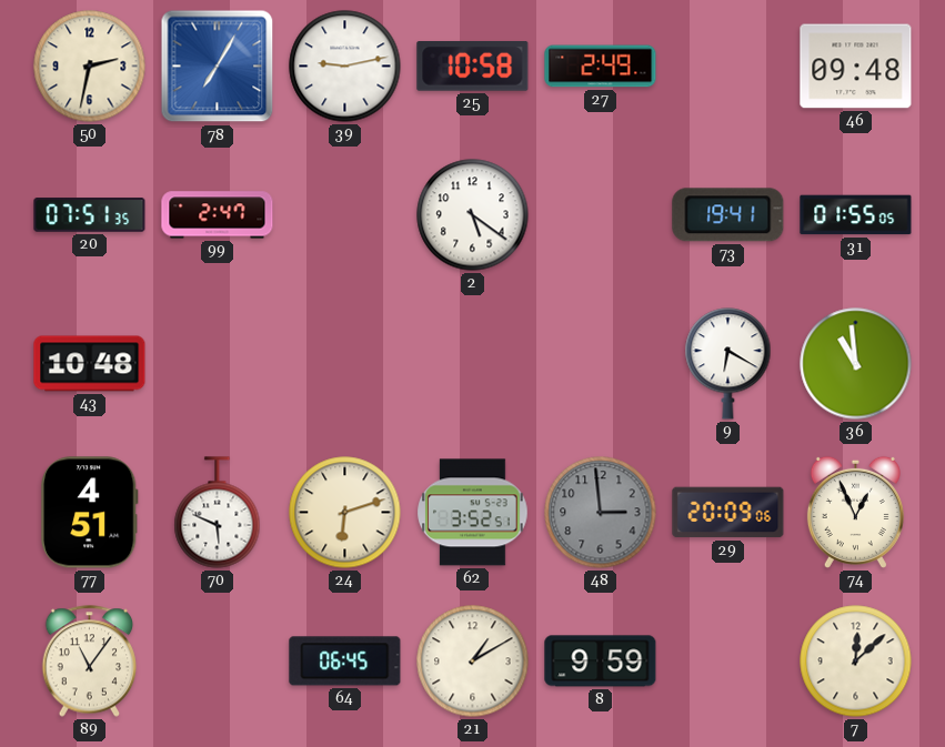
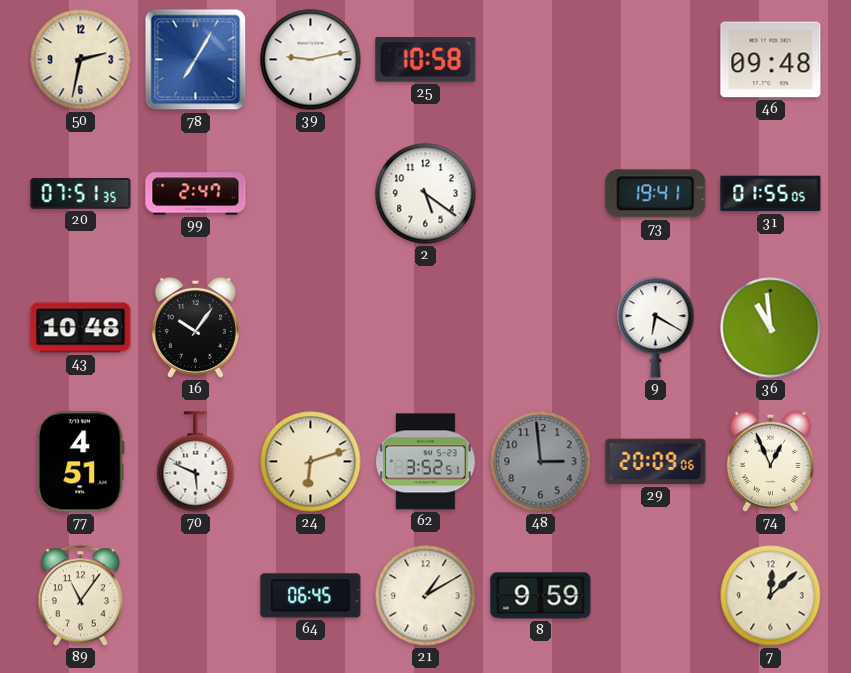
27: 2:49 -> none (601, 67)
16: none -> 10:06 (195, 327)
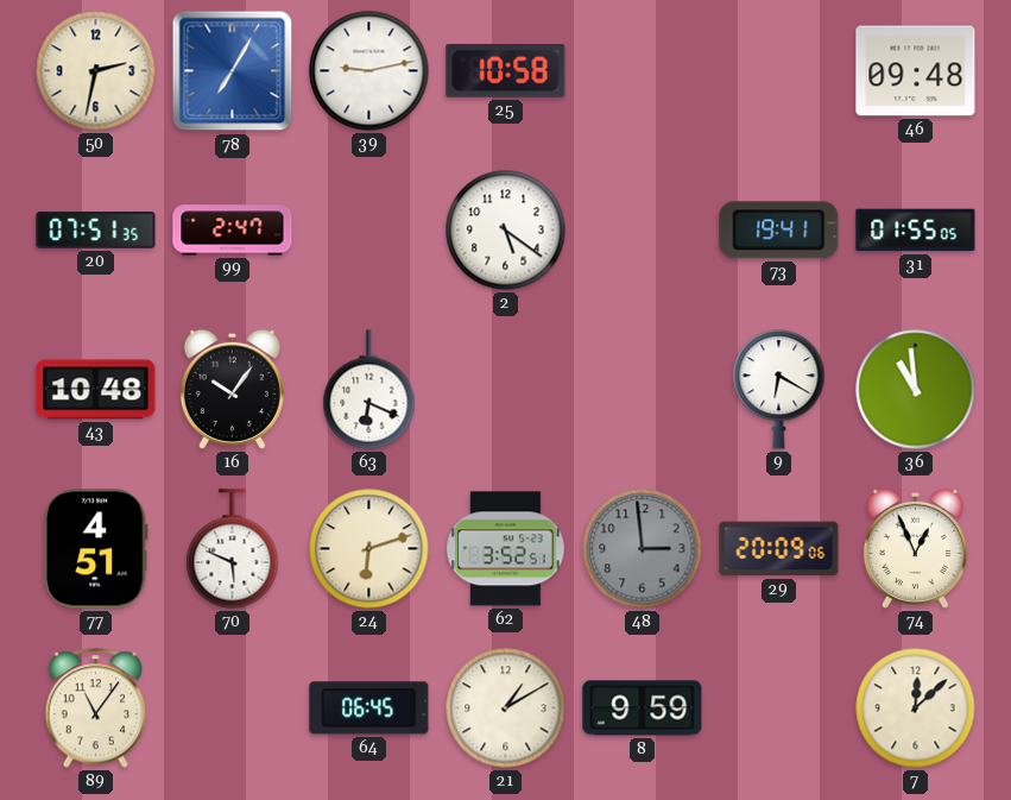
63: none -> 6:19 (369, 390)
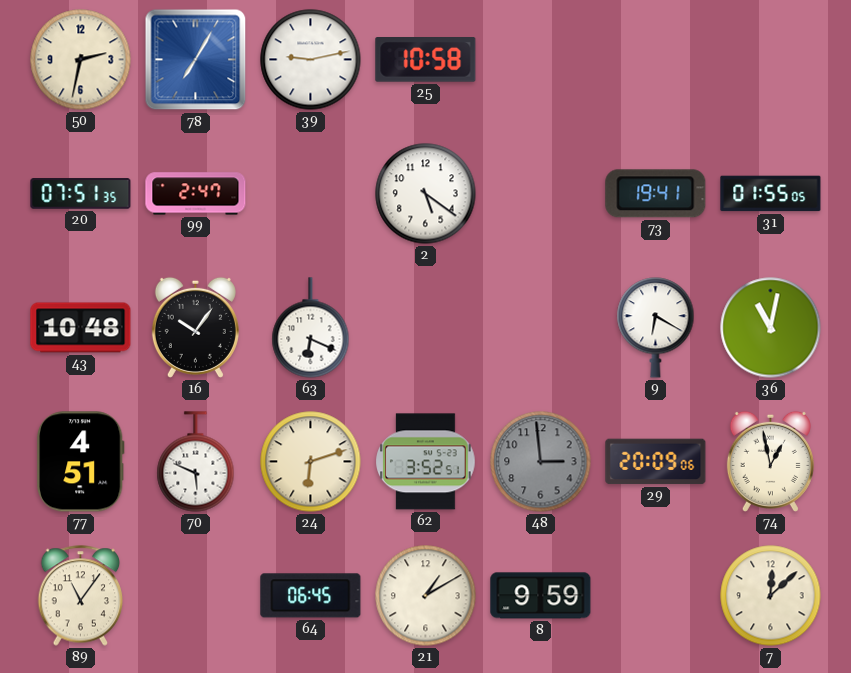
46: 09:48 -> none (916, 71)
36: 10:59 -> 11:02 (771, 328)
74: 12:56 -> 12:58 (770, 461)
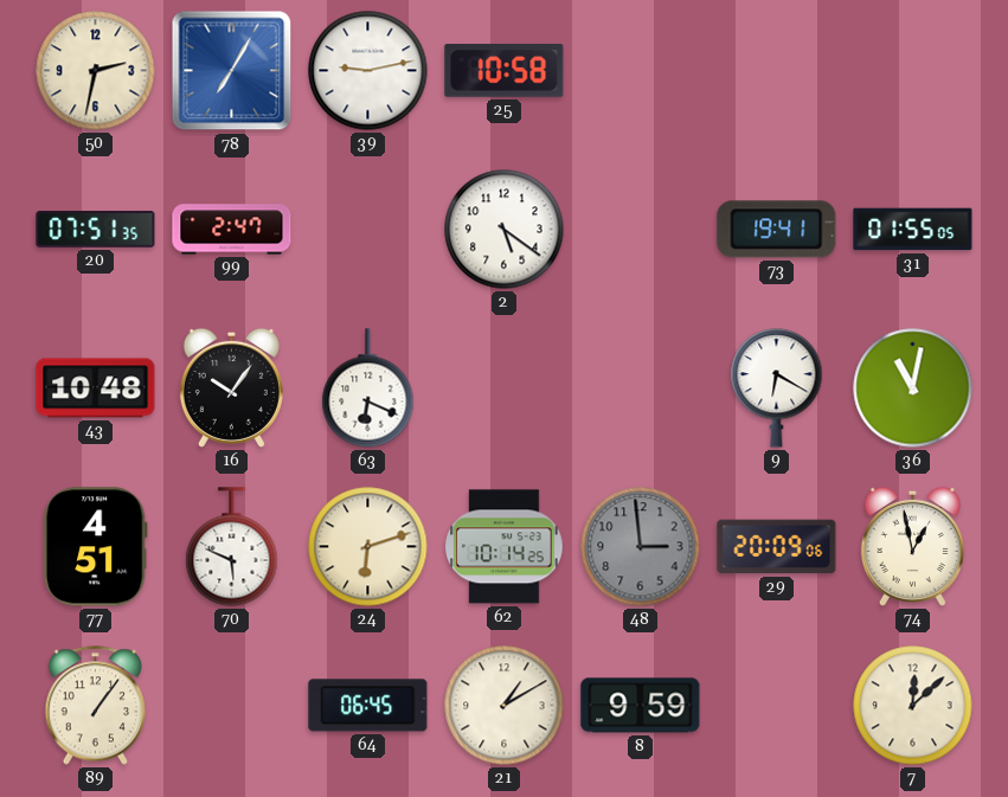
62: 3:52 -> 10:14 (505, 547)
89: 11:06 -> 1:06 (96, 706)
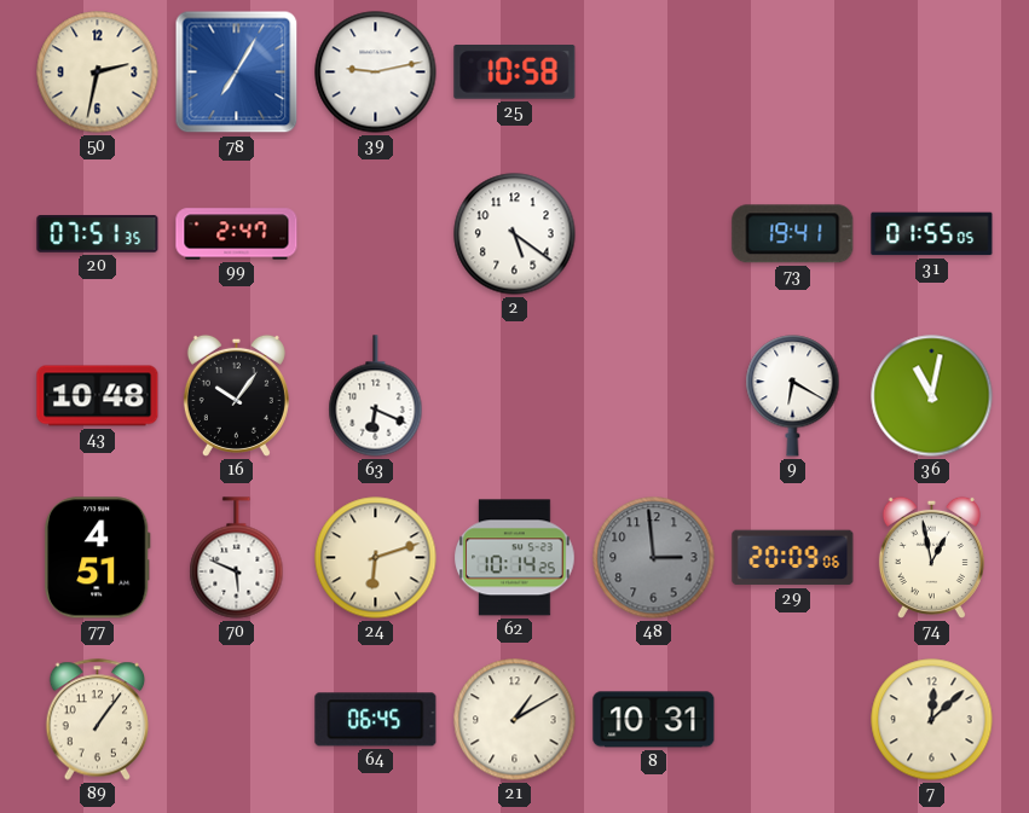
8: 9:59 -> 10:31 (654, 720)
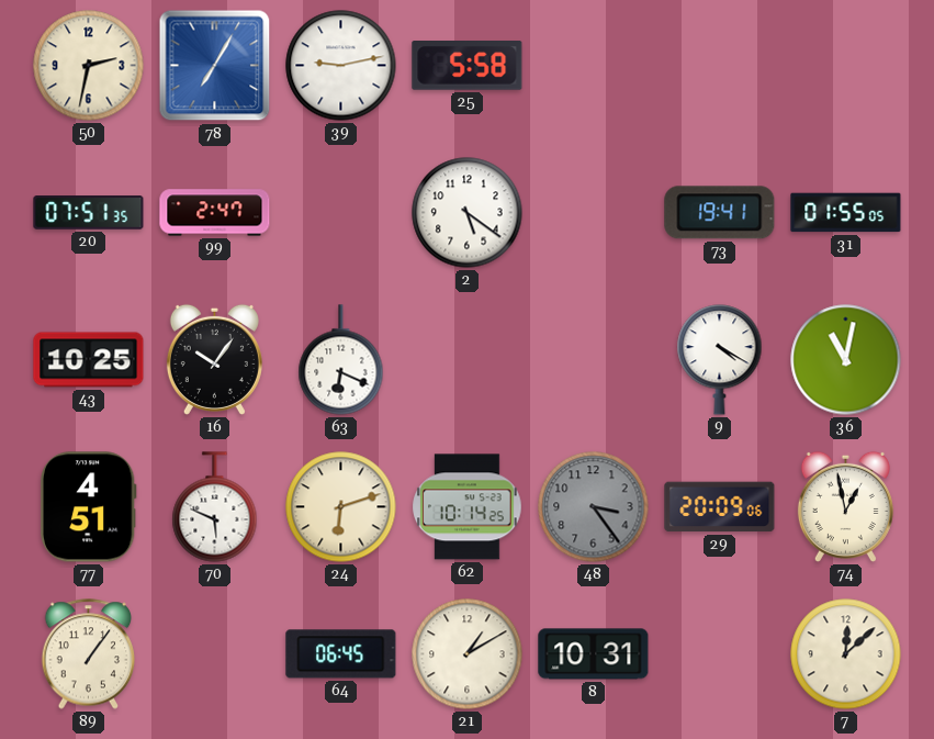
25: 10:58 -> 5:58 (468, 66)
43: 10:48 -> 10:25 (89, 360)
9: 6:20 -> 4:20 (720, 360)
48: 2:59 -> 3:24 (594, 507)
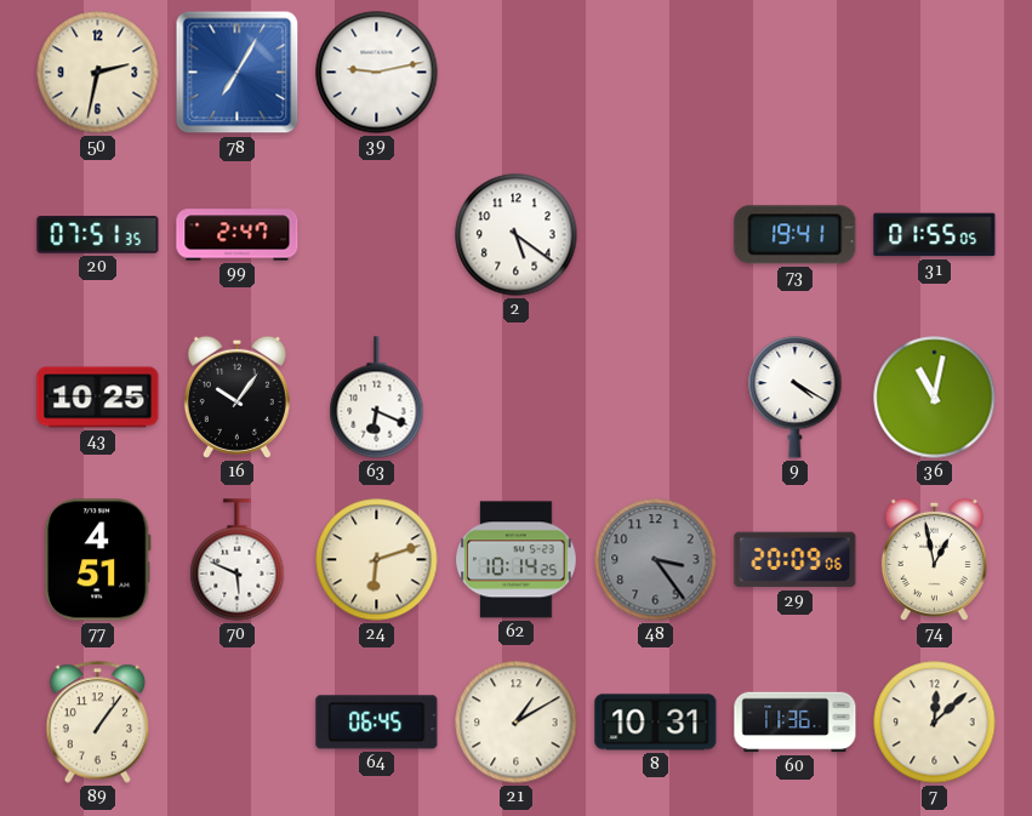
25: 5:58 -> none (468, 66)
60: none -> 11:36 (796, 723)
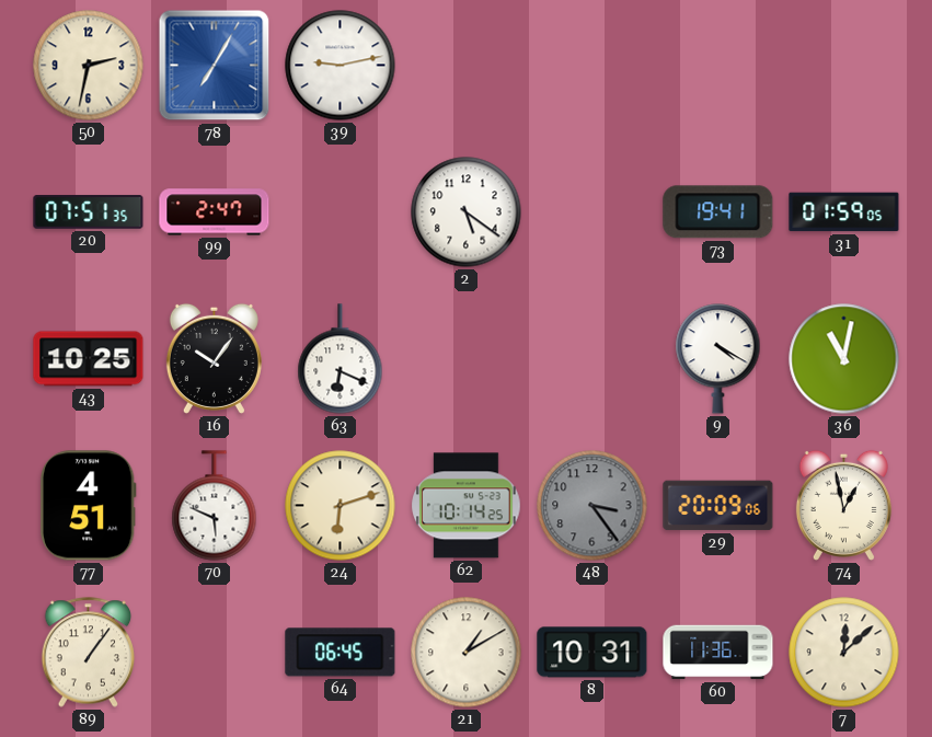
31: 01:55 -> 01:59 (844, 212)
